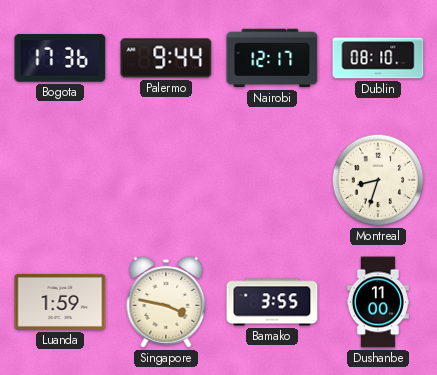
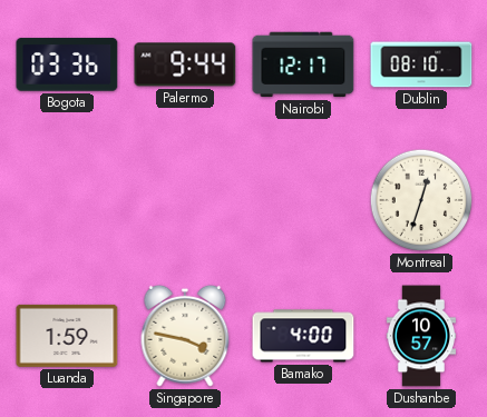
Bogota: 17:36 -> 03:36 (67, 64)
Montreal: 8:33 -> 12:33 (421, 200)
Bamako: 3:55 -> 4:00 (303, 336)
Dushanbe: 11:00 -> 10:57 (421, 336)
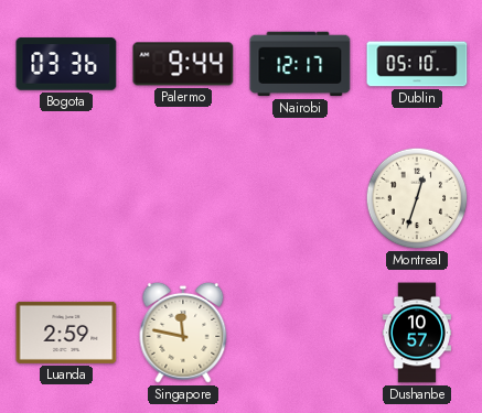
Dublin: 08:10 -> 05:10 (417, 64)
Luanda: 1:59 -> 2:59 (66, 333)
Singapore: 3:47 -> 11:47 (183, 333)
Bamako: 4:00 -> none (303, 336)
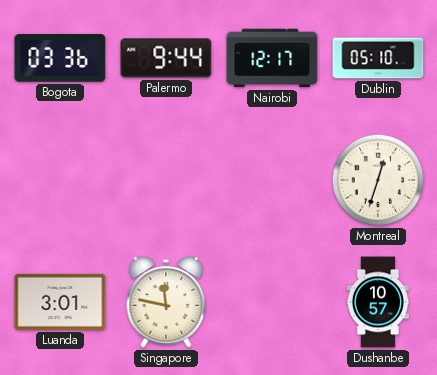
Luanda: 2:59 -> 3:01 (60, 302)
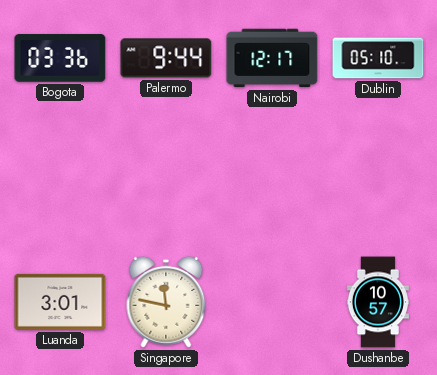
Montreal: 12:33 -> none (378, 180)
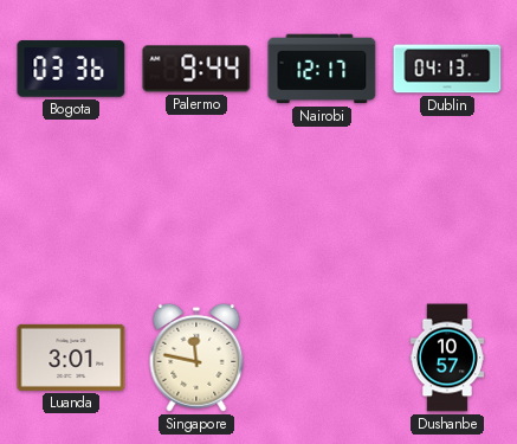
Dublin: 05:10 -> 04:13 (447, 69)
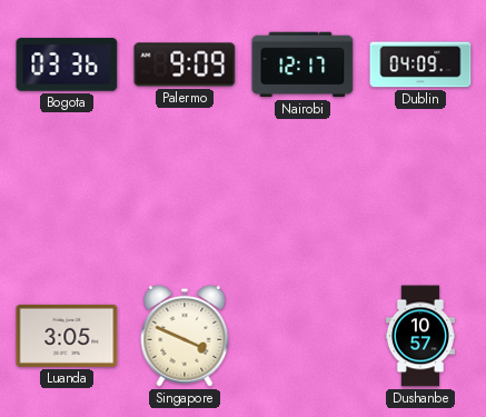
Palermo: 9:44 -> 9:09 (185, 64)
Dublin: 04:13 -> 04:09 (420, 64)
Luanda: 3:01 -> 3:05 (67, 336)
Singapore: 11:47 -> 3:49 (185, 336)
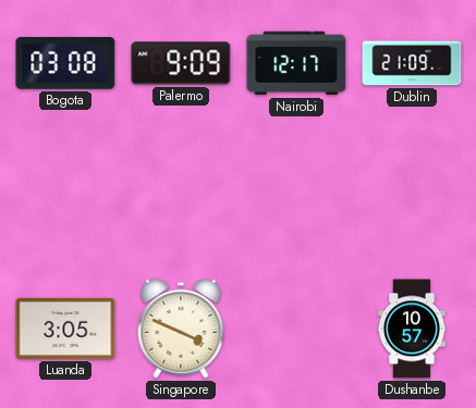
Bogota: 03:36 -> 03:08 (65, 63)
Dublin: 04:09 -> 21:09 (412, 63)
